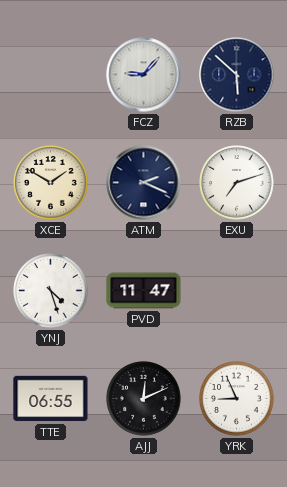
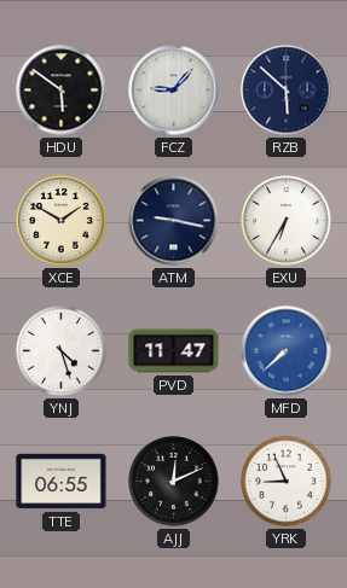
HDU: none -> 5:51 (62, 91)
ATM: 2:19 -> 9:17 (174, 221)
EXU: 7:12 -> 6:35 (287, 221)
MFD: none -> 7:38 (287, 351)
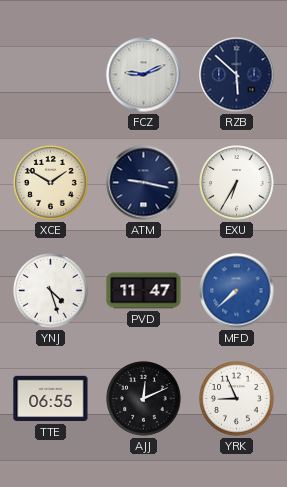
HDU: 5:51 -> none (62, 91)
FCZ: 9:07 -> 9:11 (144, 75)
